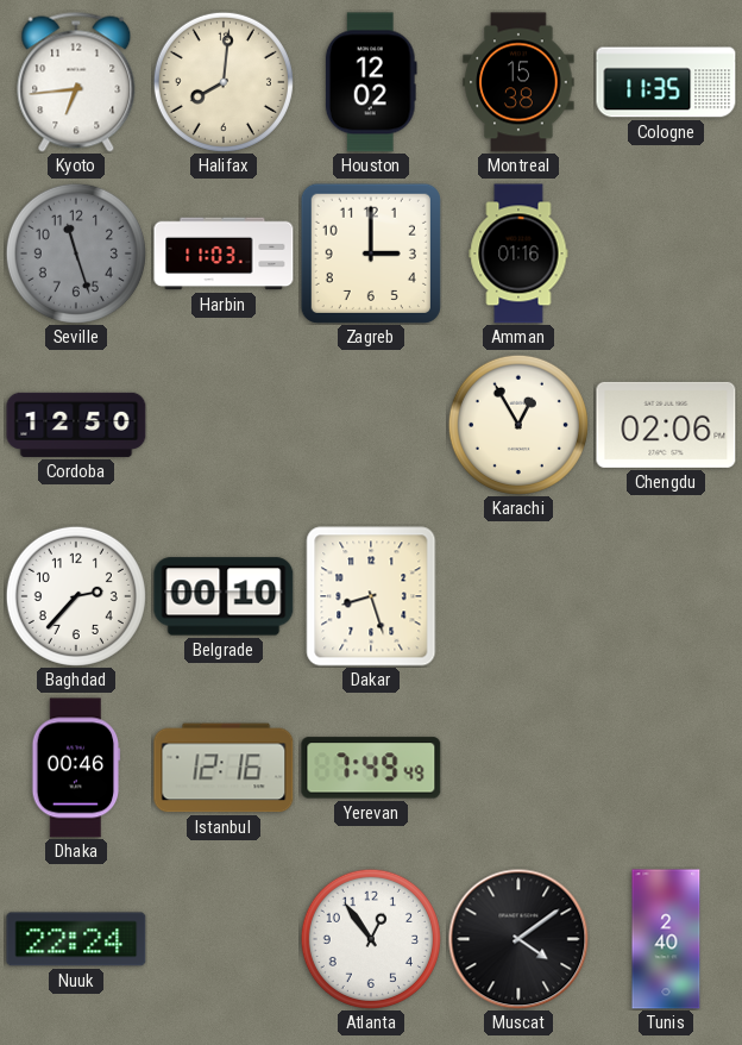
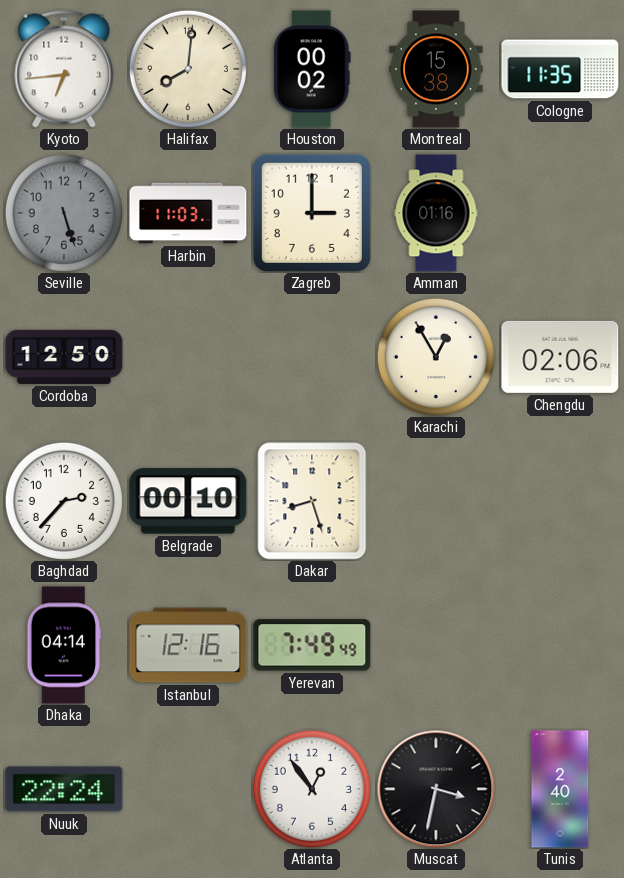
Houston: 12:02 -> 00:02 (312, 69)
Seville: 11:27 -> 5:27 (64, 213)
Dhaka: 00:46 -> 04:14 (64, 645)
Muscat: 4:09 -> 3:32 (436, 789)
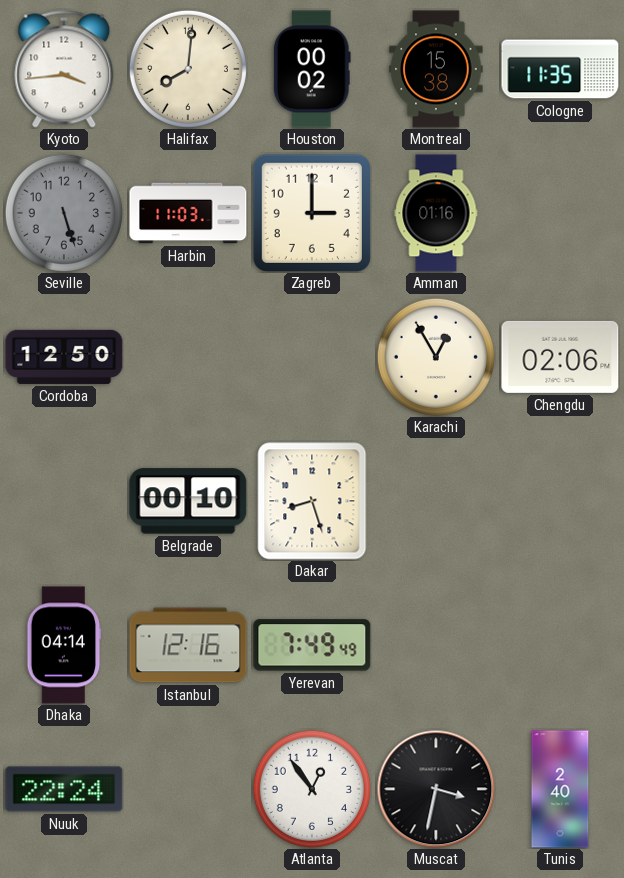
Kyoto: 6:44 -> 3:44 (64, 69)
Baghdad: 2:37 -> none (64, 501)
